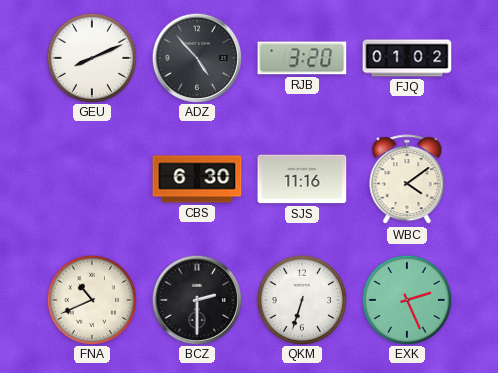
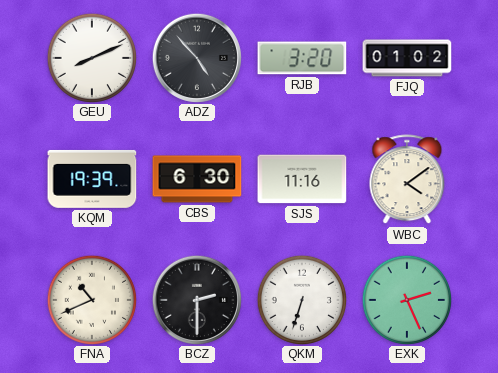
KQM: none -> 19:39 (92, 179)
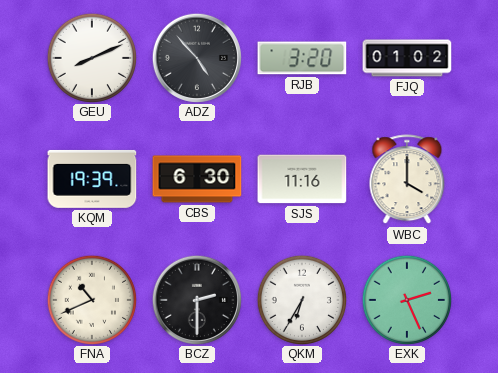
WBC: 4:09 -> 4:00 (407, 180)
QKM: 6:33 -> 6:35 (301, 299)
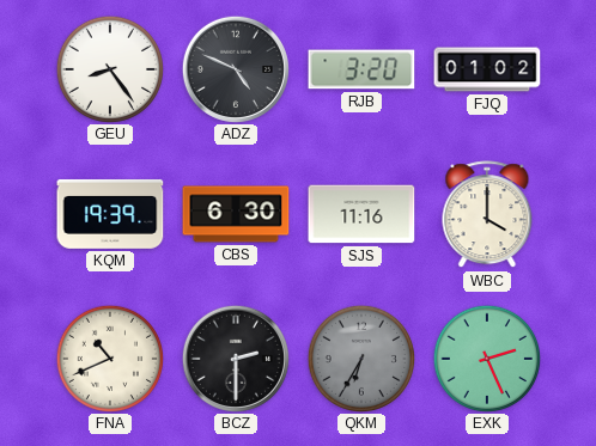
GEU: 8:11 -> 8:24 (109, 68)
ADZ: 4:53 -> 4:49 (235, 68)
QKM dial: white -> grey (360, 358)
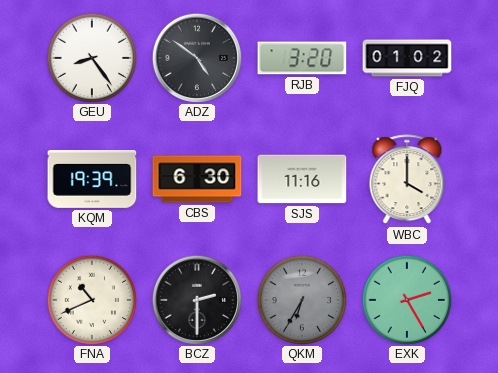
ADZ: 4:49 -> 4:51 (196, 57)
EXK: 2:26 -> 2:25 (406, 299)
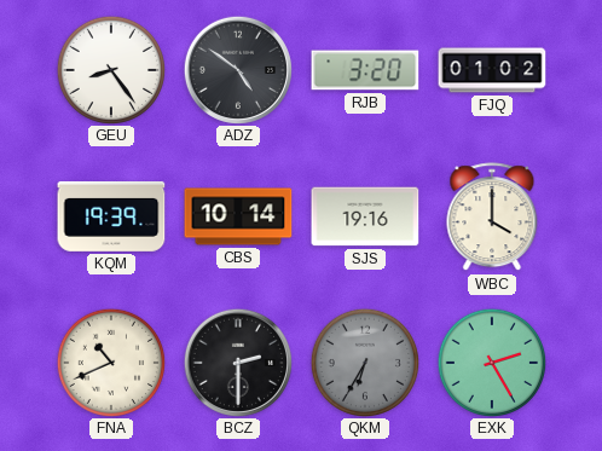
CBS: 6:30 -> 10:14 (238, 216)
SJS: 11:16 -> 19:16 (365, 216)
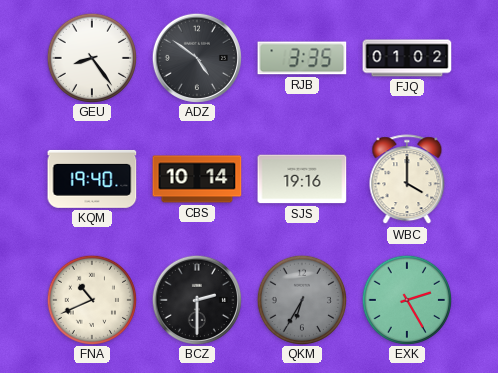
RJB: 3:20 -> 3:35 (302, 58)
KQM: 19:39 -> 19:40 (92, 179)
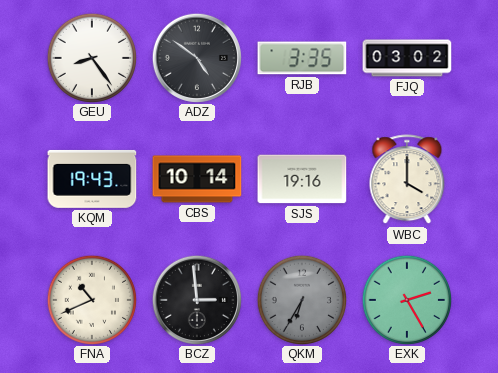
FJQ: 01:02 -> 03:02 (407, 58)
KQM: 19:40 -> 19:43 (92, 179)
BCZ: 2:30 -> 2:59 (196, 299)
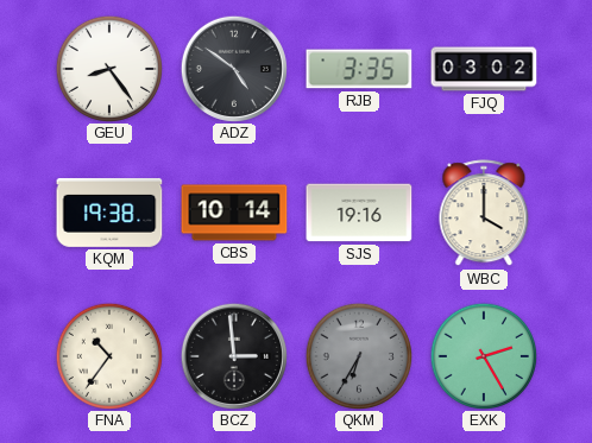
KQM: 19:43 -> 19:38 (109, 213)
FNA: 10:41 -> 10:36 (108, 355)
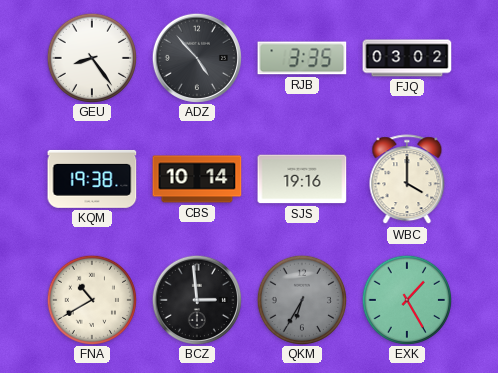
ADZ: 4:51 -> 4:53 (196, 57)
FNA: 10:36 -> 10:40 (91, 299)
EXK: 2:25 -> 1:25 (406, 299)
